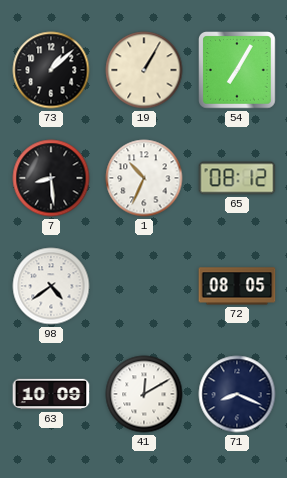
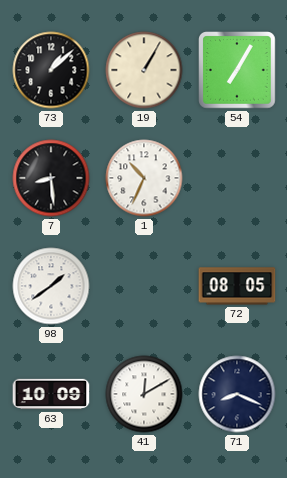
65: 08:12 -> none (237, 178)
98: 4:39 -> 1:39 (51, 286)
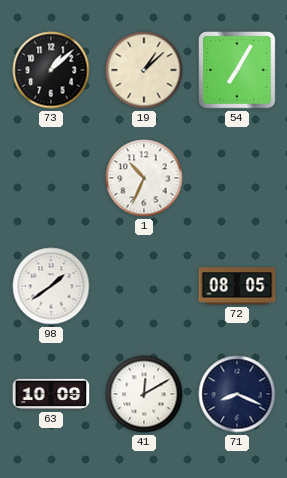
19: 1:05 -> 1:08 (144, 70)
7: 8:29 -> none (51, 178)
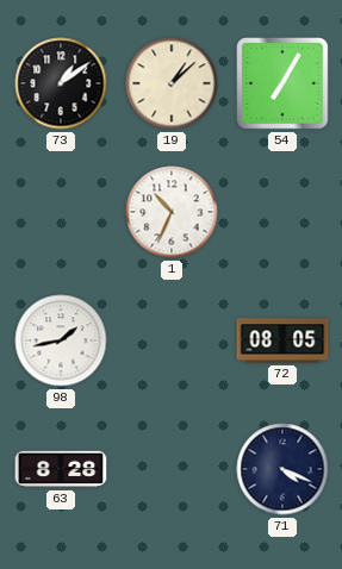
73: 1:08 -> 1:09 (61, 83)
98: 1:39 -> 1:43 (61, 340)
63: 10:09 -> 8:28 (61, 469)
41: 12:10 -> none (144, 394)
71: 8:19 -> 4:19 (282, 469)
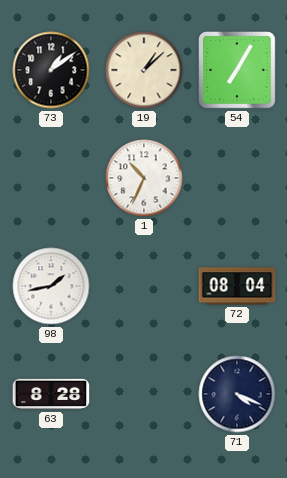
72: 08:05 -> 08:04 (237, 286)
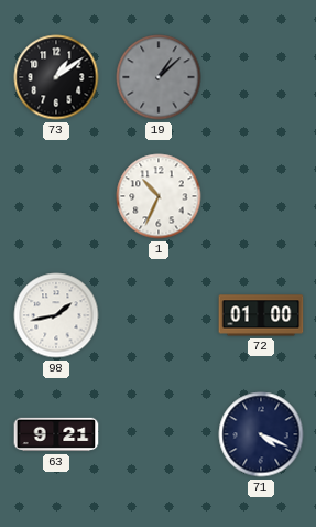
19 dial: cream -> grey (159, 77)
54: 7:05 -> none (238, 71)
72: 08:04 -> 01:00 (261, 315)
63: 8:28 -> 9:21 (56, 434)
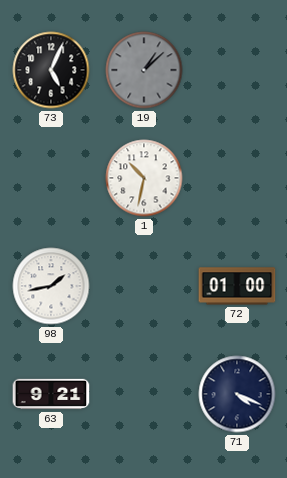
73: 1:09 -> 5:04 (51, 70)
1: 10:34 -> 10:32 (144, 178)
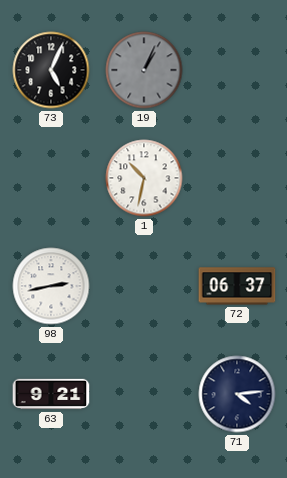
19: 1:08 -> 1:04 (144, 70)
98: 1:43 -> 2:43 (51, 286)
72: 01:00 -> 06:37 (237, 286)
71: 4:19 -> 4:14 (237, 394)
